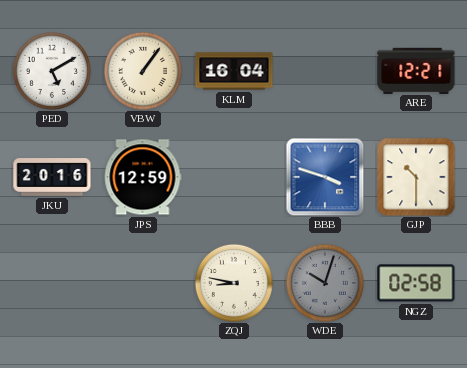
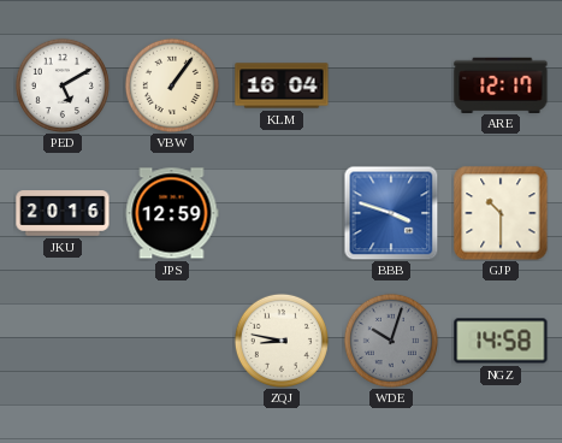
ARE: 12:21 -> 12:17 (501, 84)
NGZ: 02:58 -> 14:58 (501, 341)
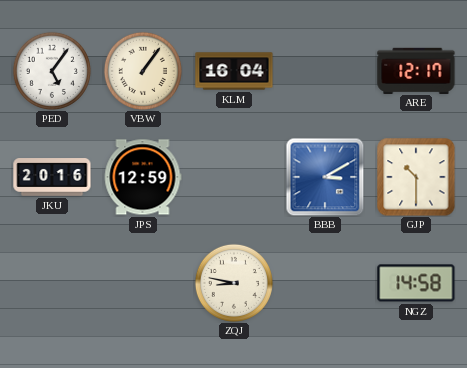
PED: 5:10 -> 5:06 (52, 71)
BBB: 3:48 -> 3:10 (325, 177)
WDE: 10:03 -> none (391, 341)
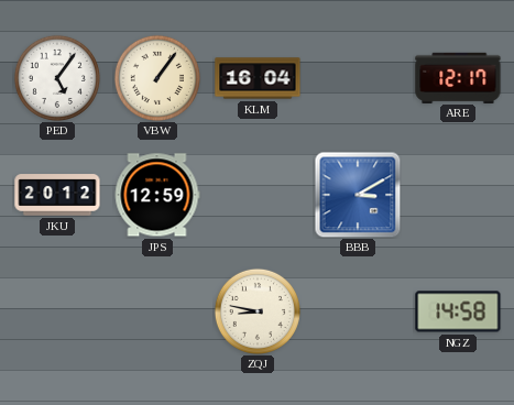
JKU: 20:16 -> 20:12 (57, 195)
GJP: 10:30 -> none (416, 177)
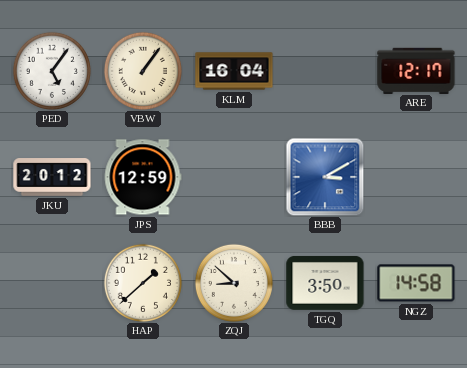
HAP: none -> 1:38 (143, 283)
ZQJ: 8:47 -> 8:52 (234, 283)
TGQ: none -> 3:50 (325, 283)
